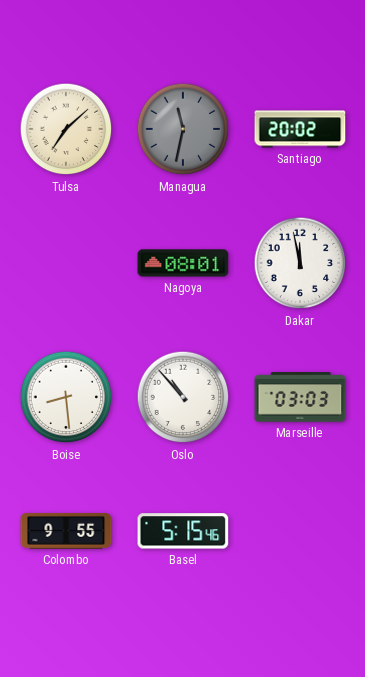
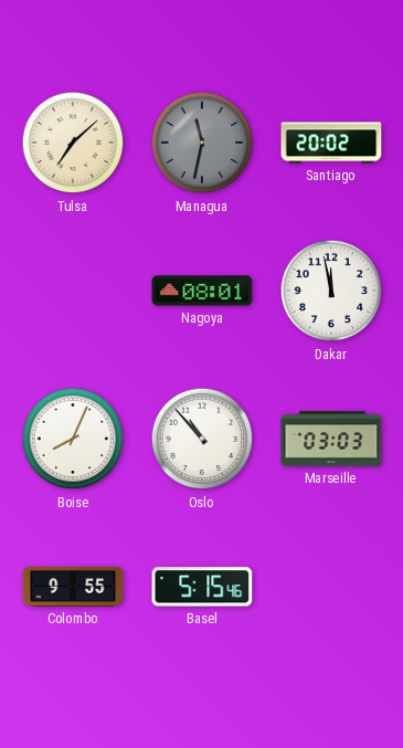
Boise: 8:29 -> 8:04 (73, 439)
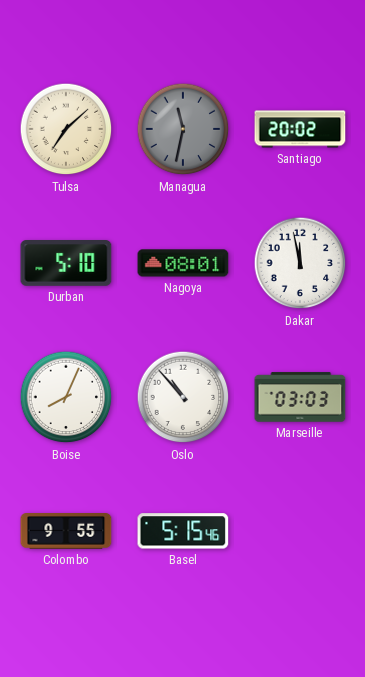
Durban: none -> 5:10 (66, 264)
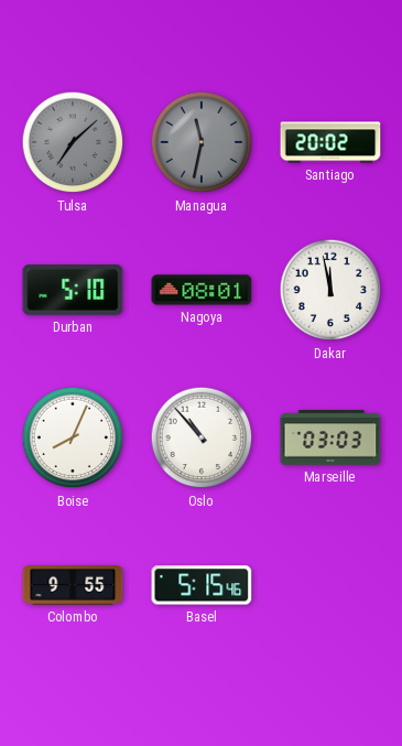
Tulsa dial: cream -> grey (73, 142)
